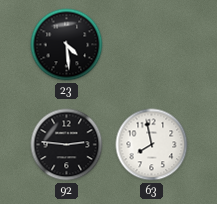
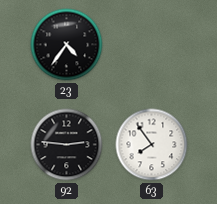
23: 4:29 -> 4:36 (67, 45)
63: 7:58 -> 7:54 (152, 145)
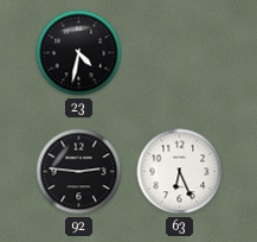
23: 4:36 -> 4:32 (79, 53)
63: 7:54 -> 6:26 (180, 172)
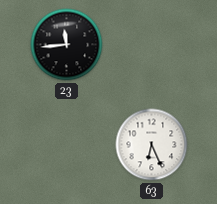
23: 4:32 -> 11:44 (67, 45)
92: 2:46 -> none (79, 172)
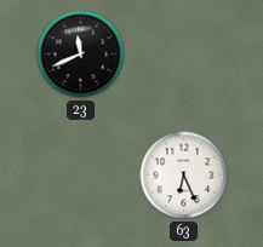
23: 11:44 -> 11:41 (81, 54)
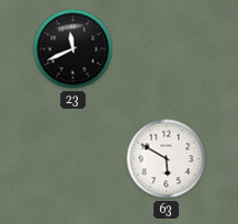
63: 6:26 -> 5:50 (167, 159)
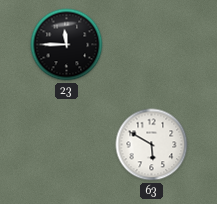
23: 11:41 -> 11:45 (67, 45)
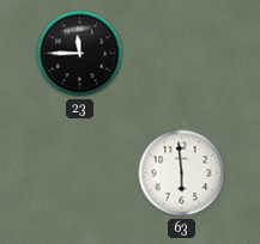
63: 5:50 -> 5:59 (182, 173)
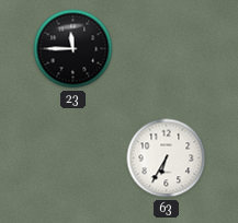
63: 5:59 -> 6:35 (167, 159)
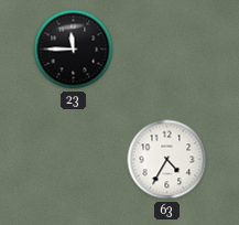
63: 6:35 -> 4:35 (167, 160)
